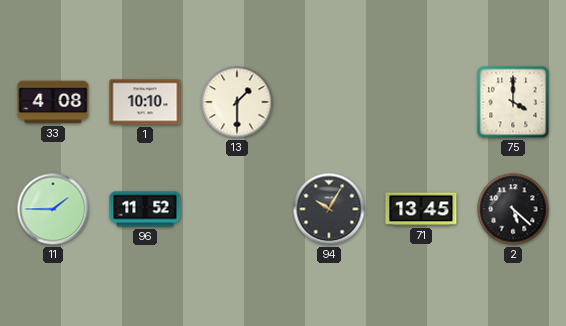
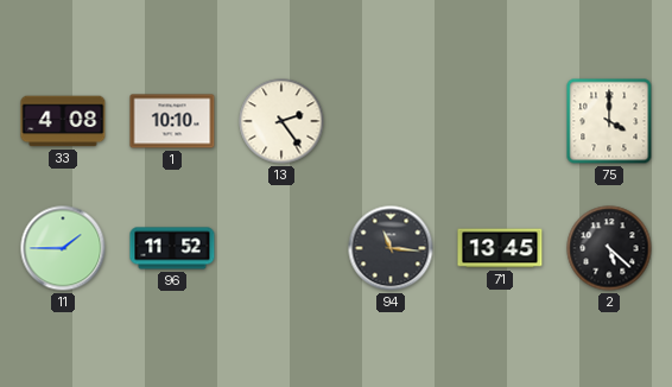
13: 1:30 -> 2:24 (281, 121)
94: 10:05 -> 11:16 (391, 248)
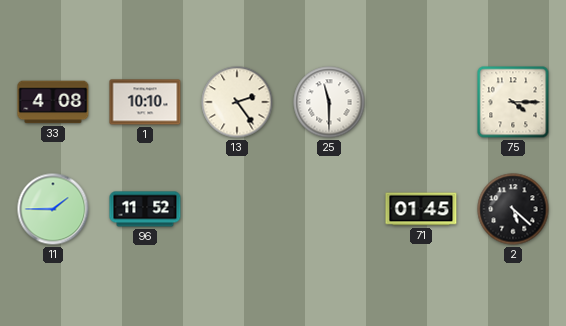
25: none -> 11:30 (329, 102)
75: 4:00 -> 4:15 (513, 102)
94: 11:16 -> none (391, 248)
71: 13:45 -> 01:45 (421, 209)
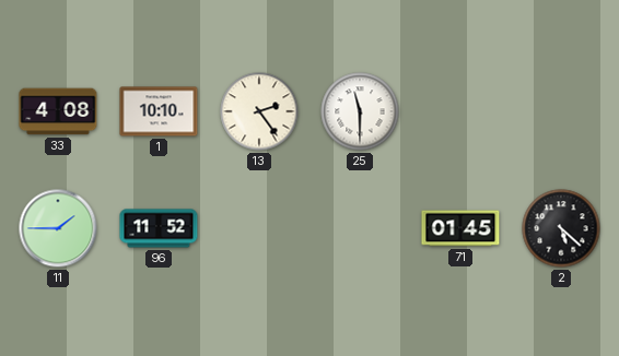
75: 4:15 -> none (513, 102)
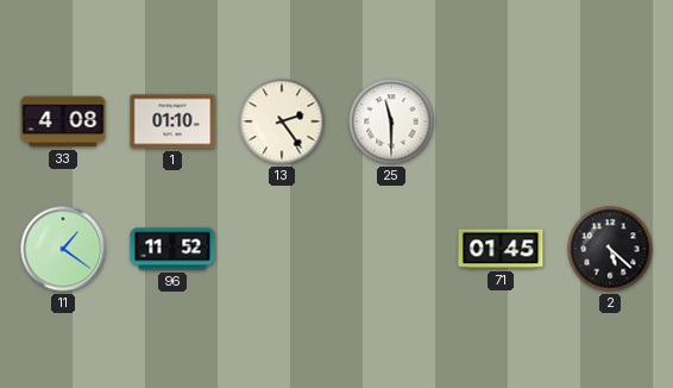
1: 10:10 -> 01:10 (172, 121)
11: 1:45 -> 1:21 (63, 249)
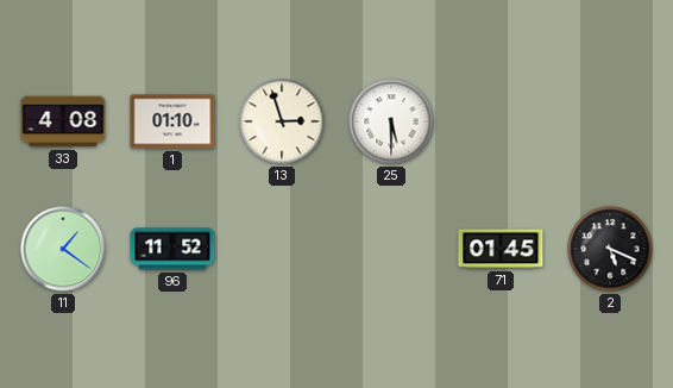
13: 2:24 -> 2:57 (282, 121)
25: 11:30 -> 5:30 (391, 121)
2: 5:22 -> 5:19 (610, 249)
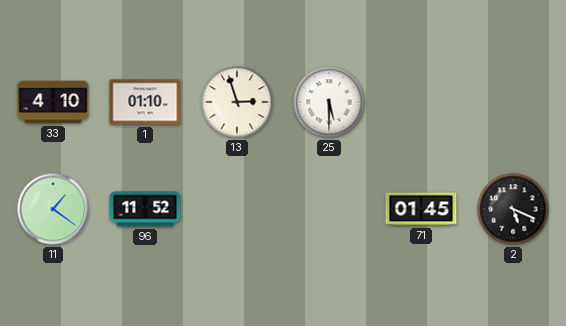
33: 4:08 -> 4:10 (53, 102)
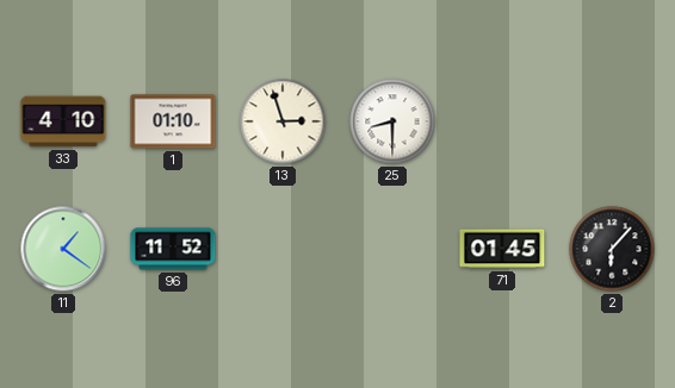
25: 5:30 -> 8:30 (392, 121)
2: 5:19 -> 6:07 (612, 249)
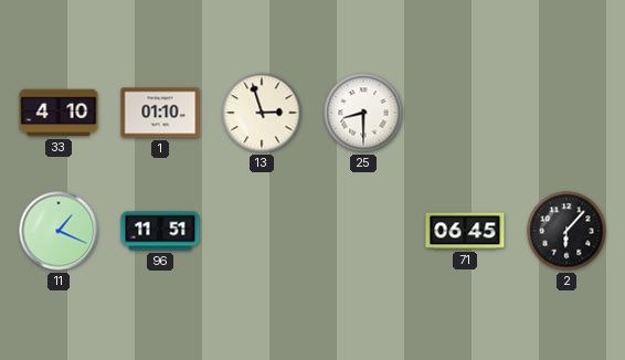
11: 1:21 -> 1:19 (59, 231)
96: 11:52 -> 11:51 (160, 231)
71: 01:45 -> 06:45 (465, 231)
